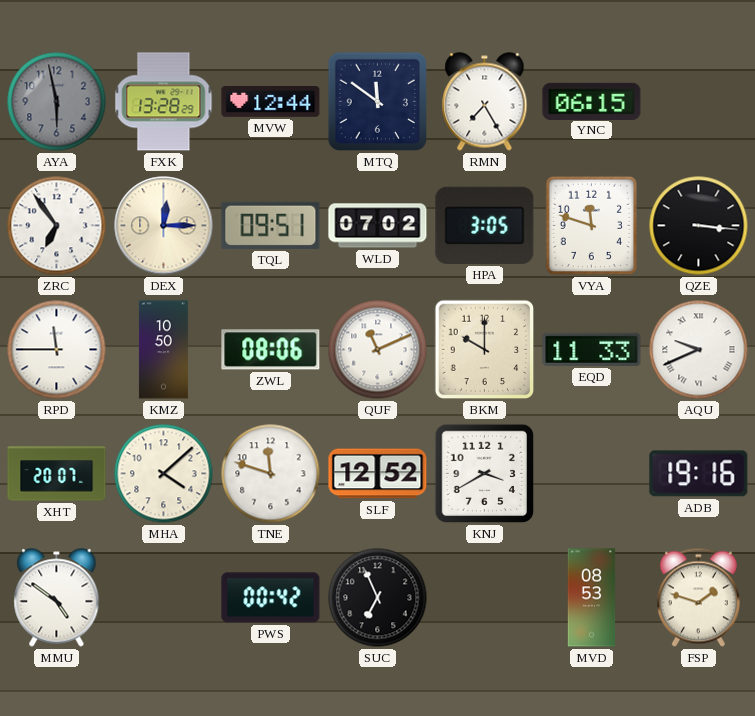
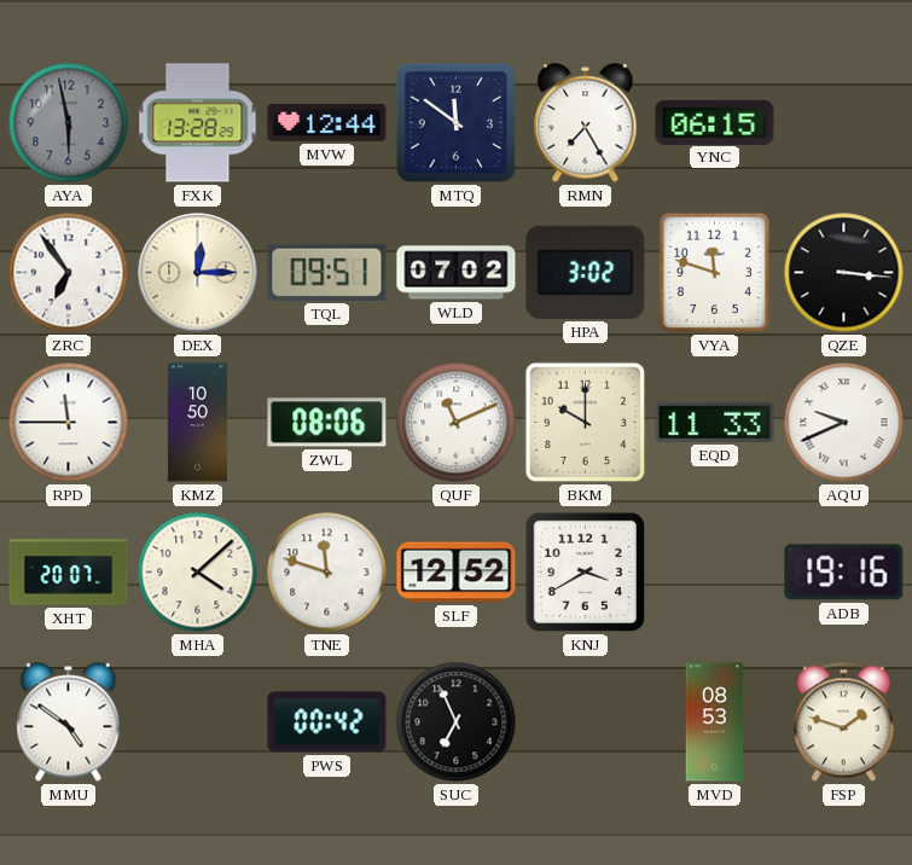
HPA: 3:05 -> 3:02 (586, 272)
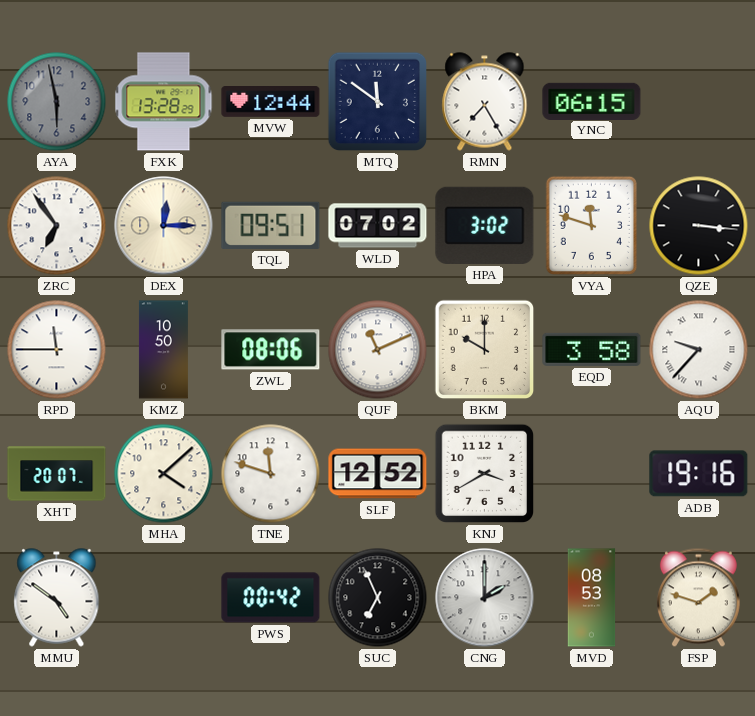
EQD: 11:33 -> 3:58 (592, 349)
AQU: 9:41 -> 9:37 (699, 350)
CNG: none -> 2:00 (485, 598)
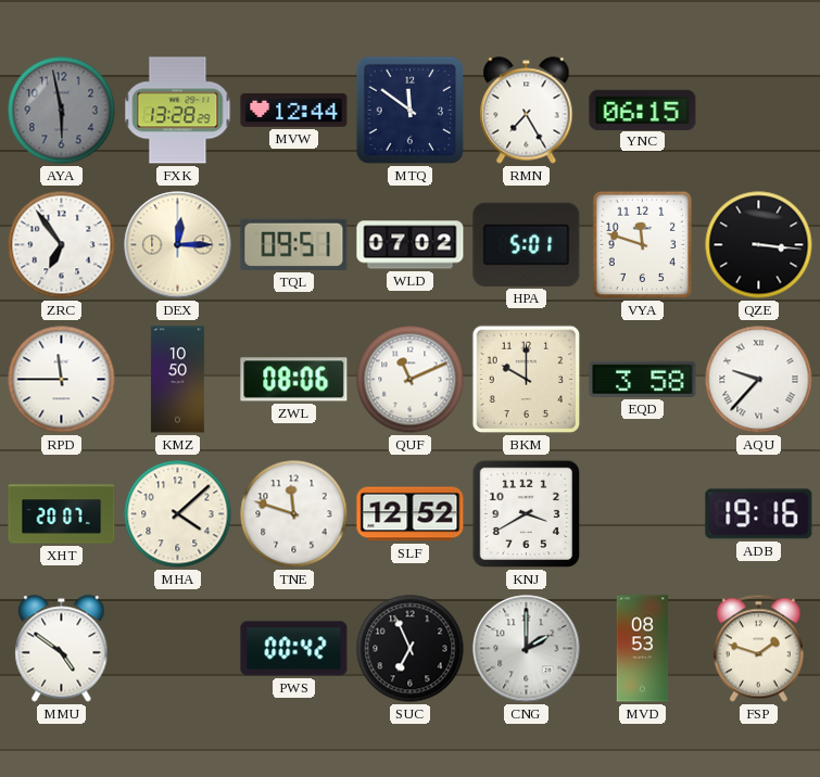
HPA: 3:02 -> 5:01 (527, 244)
